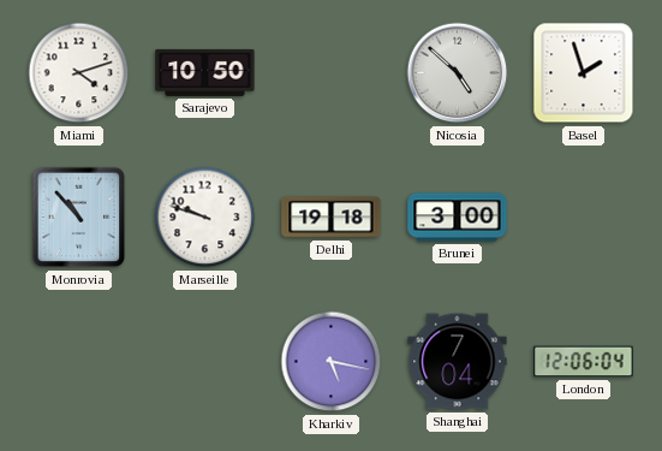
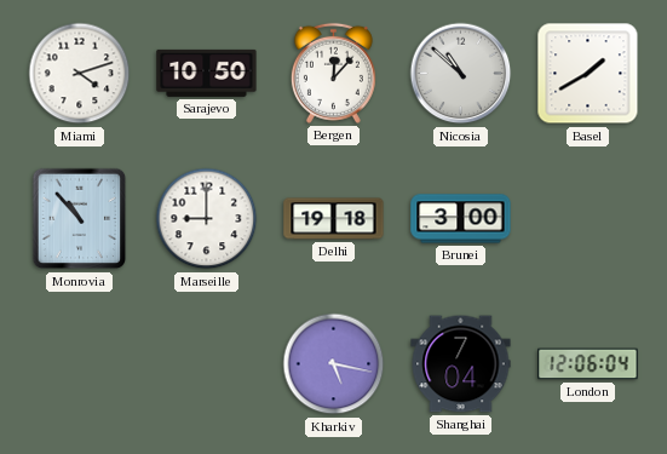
Bergen: none -> 12:07 (333, 73)
Nicosia: 4:52 -> 10:52 (461, 74)
Basel: 1:57 -> 1:40 (588, 74)
Marseille: 9:48 -> 9:00 (207, 219)
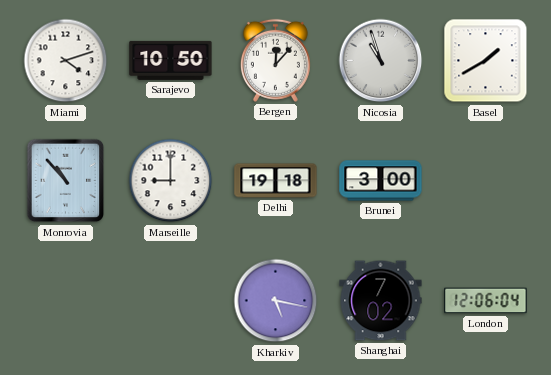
Nicosia: 10:52 -> 10:57 (381, 61)
Shanghai: 7:04 -> 7:02 (381, 301)
